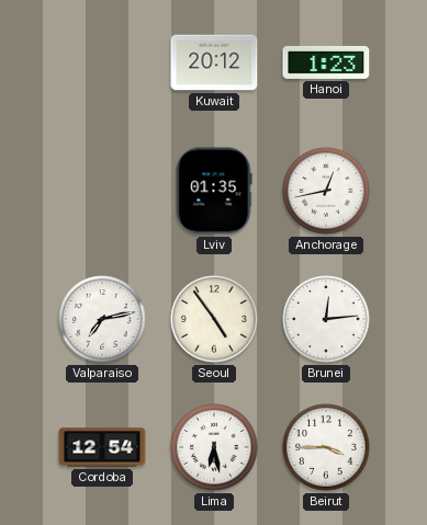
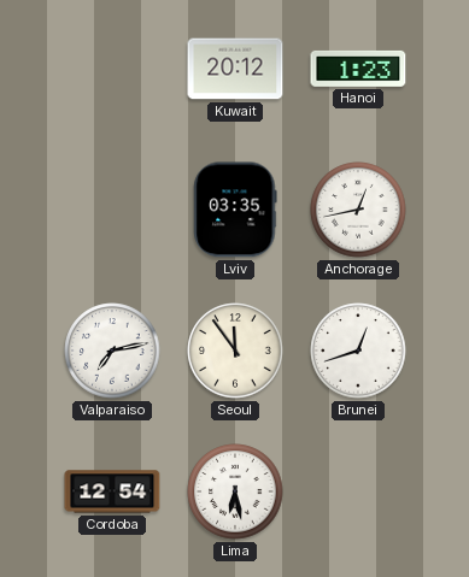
Lviv: 01:35 -> 03:35 (235, 210)
Seoul: 4:54 -> 11:54 (235, 351)
Brunei: 12:14 -> 12:42 (358, 351)
Beirut: 3:45 -> none (326, 447)
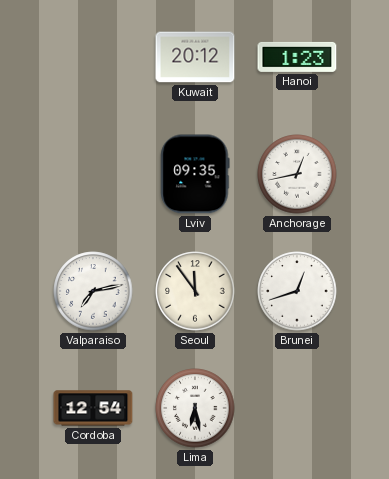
Lviv: 03:35 -> 09:35 (195, 174)
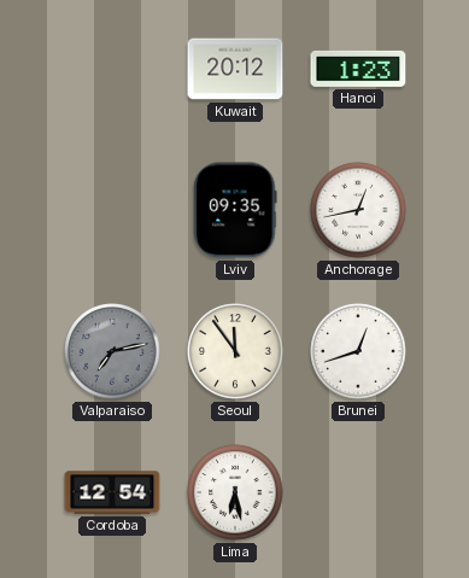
Valparaiso dial: white -> grey (112, 351)
